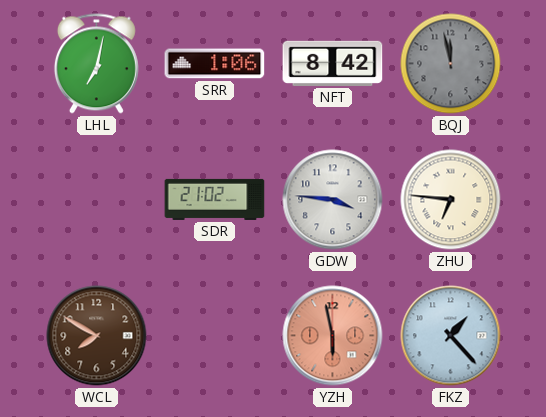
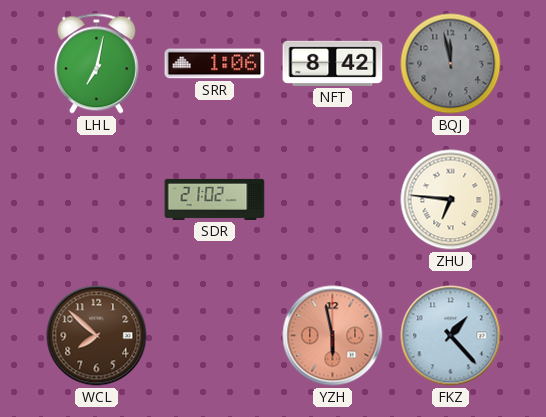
GDW: 3:46 -> none (333, 200)
WCL: 7:50 -> 7:52 (97, 336)
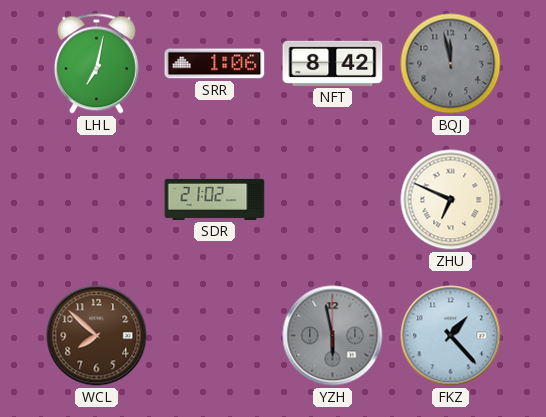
ZHU: 6:46 -> 6:49 (451, 200)
YZH dial: salmon -> grey (333, 336)
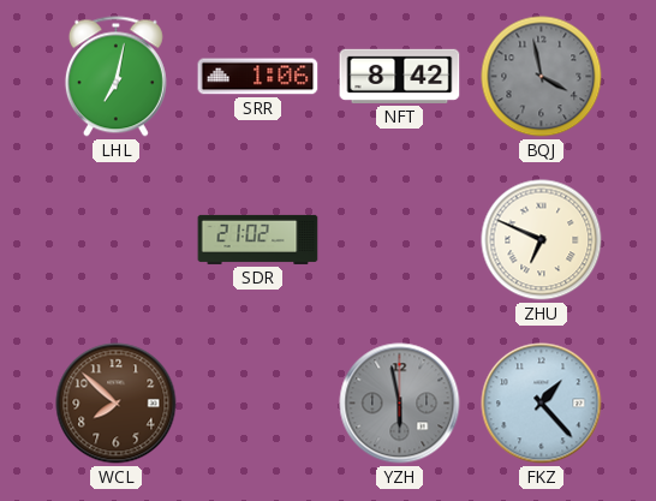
BQJ: 11:58 -> 3:58 (542, 77)
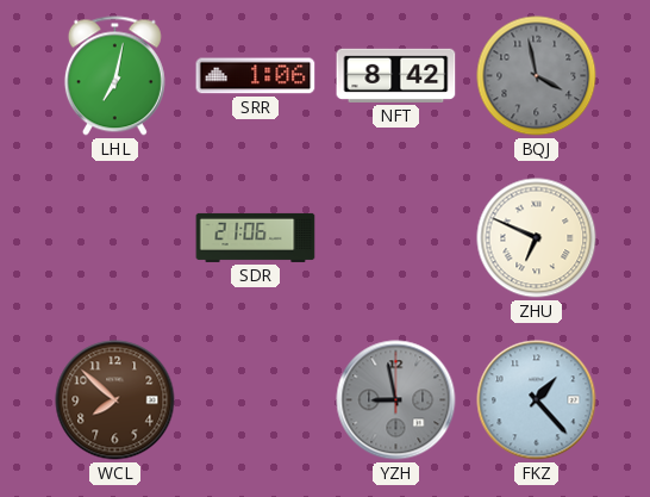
SDR: 21:02 -> 21:06 (256, 237)
YZH: 5:58 -> 8:58 (396, 400)
